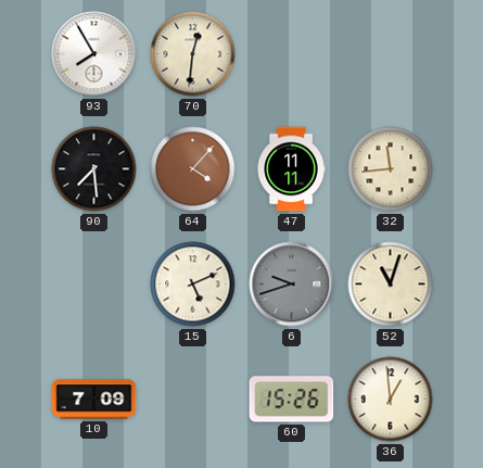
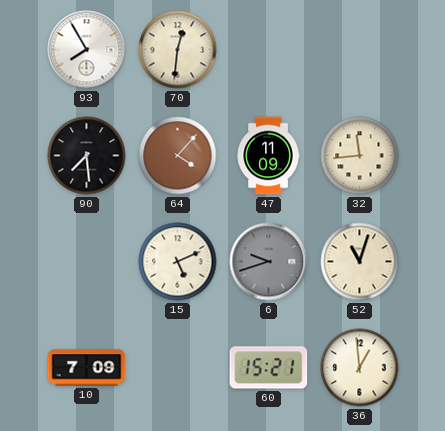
47: 11:11 -> 11:09 (268, 156)
60: 15:26 -> 15:21 (269, 368)
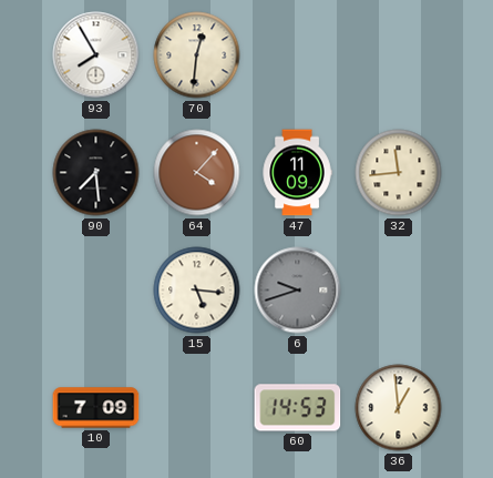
15: 5:11 -> 5:16 (197, 291)
52: 11:03 -> none (360, 262)
60: 15:21 -> 14:53 (298, 408)
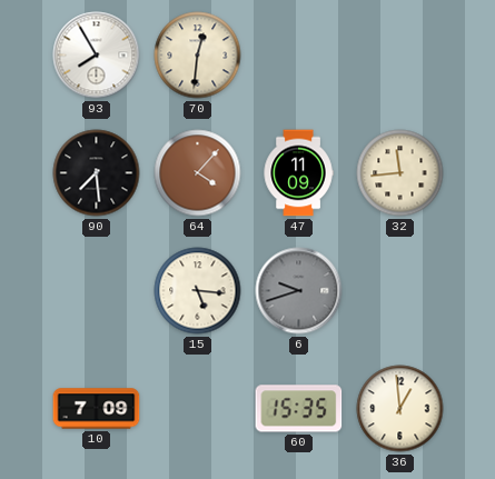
60: 14:53 -> 15:35 (299, 409)
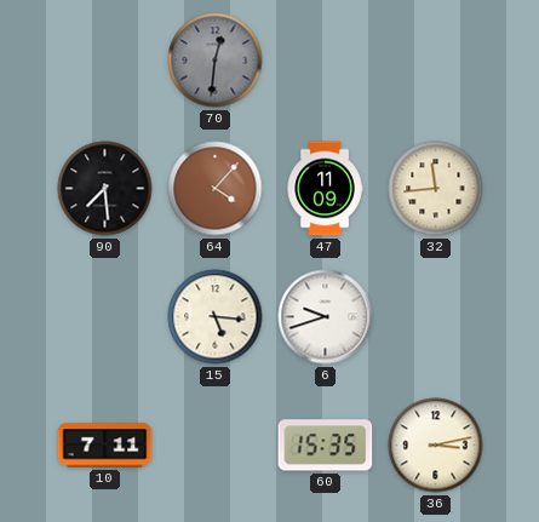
93: 7:55 -> none (97, 56)
70 dial: cream -> grey (216, 61)
6 dial: grey -> white (326, 317)
10: 7:09 -> 7:11 (105, 446)
36: 12:59 -> 3:13 (436, 446)
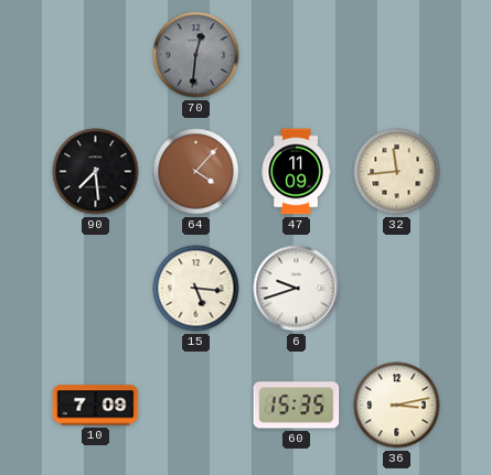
10: 7:11 -> 7:09 (96, 406)
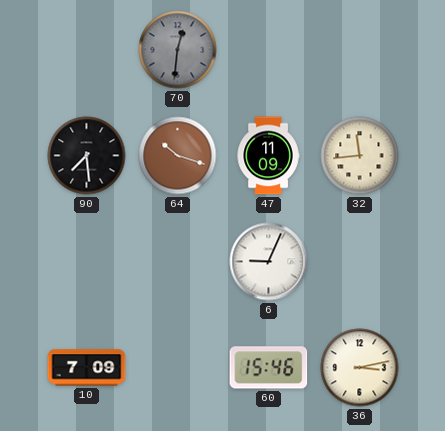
64: 4:07 -> 10:18 (178, 156)
15: 5:16 -> none (196, 289)
6: 9:42 -> 9:04 (269, 262)
60: 15:35 -> 15:46 (269, 368)
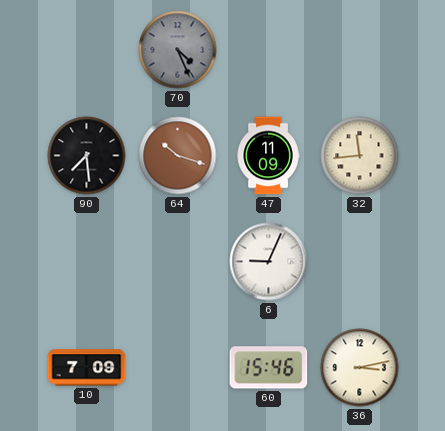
70: 12:31 -> 4:26 (178, 50)
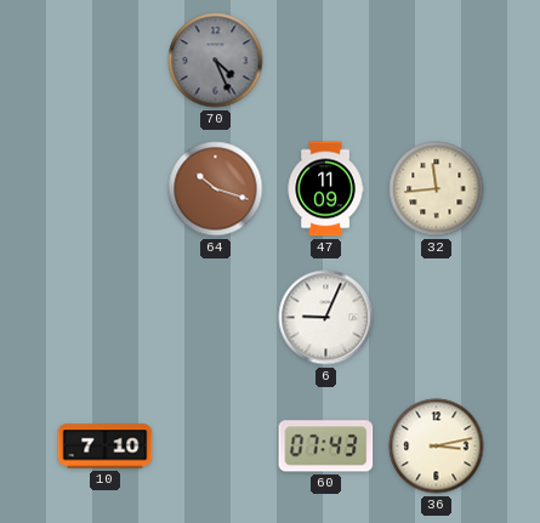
90: 7:29 -> none (87, 156)
10: 7:09 -> 7:10 (106, 447)
60: 15:46 -> 07:43 (326, 447)
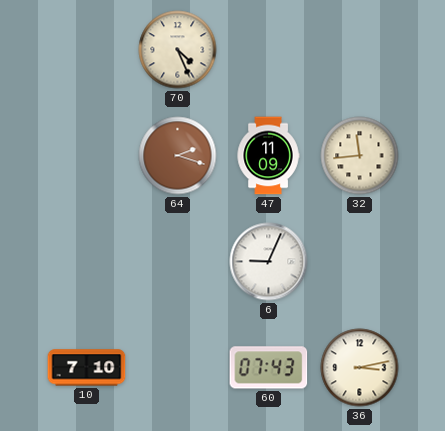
70 dial: grey -> cream (178, 50)
64: 10:18 -> 2:18 (178, 156)
